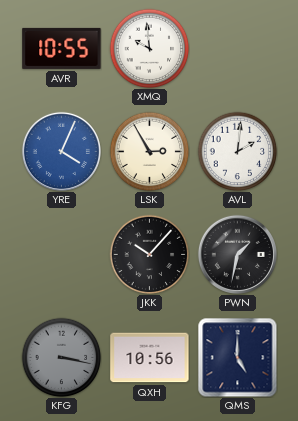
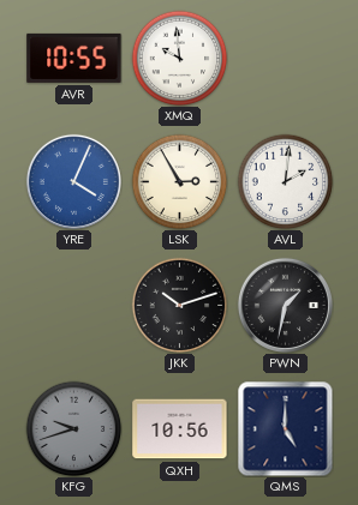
JKK: 10:07 -> 10:12 (179, 305)
KFG: 3:17 -> 9:42 (73, 428)
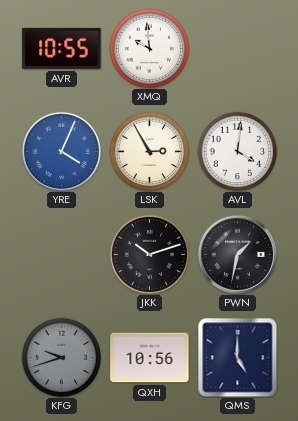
AVL: 2:01 -> 4:01 (237, 151)
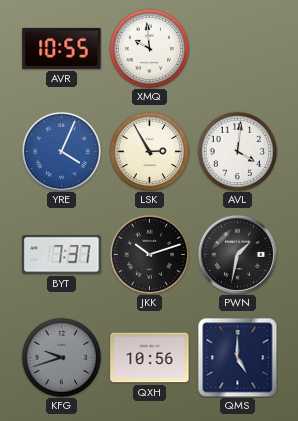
BYT: none -> 7:37 (62, 255)
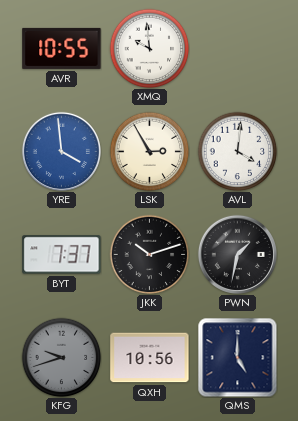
YRE: 4:04 -> 3:59 (61, 151)
